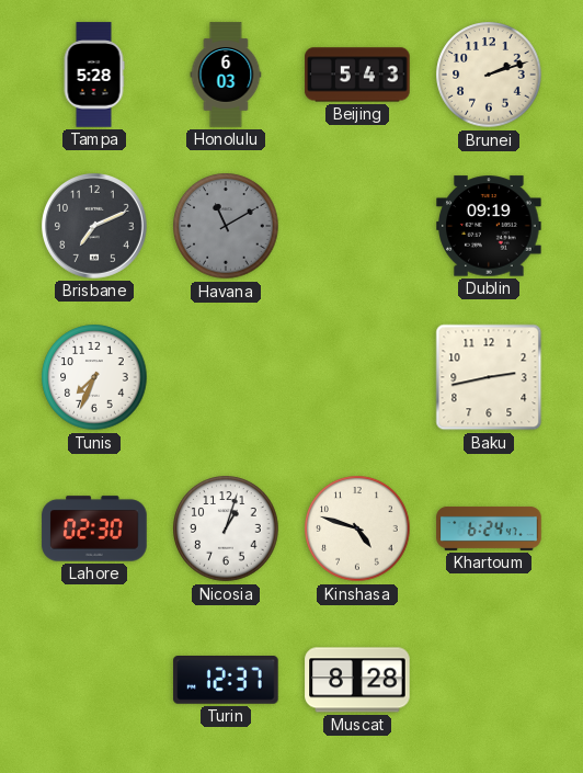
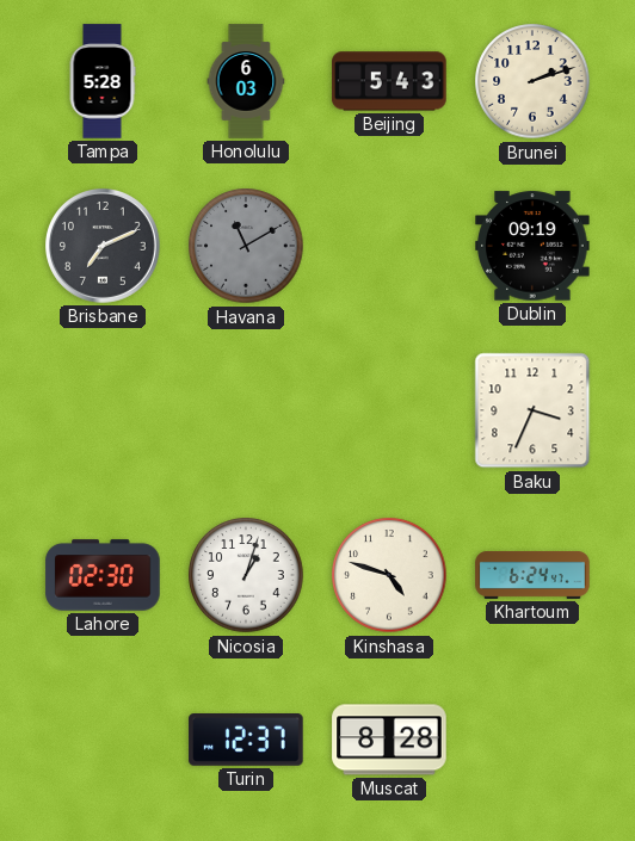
Tunis: 7:34 -> none (94, 377)
Baku: 2:43 -> 3:34 (532, 410)
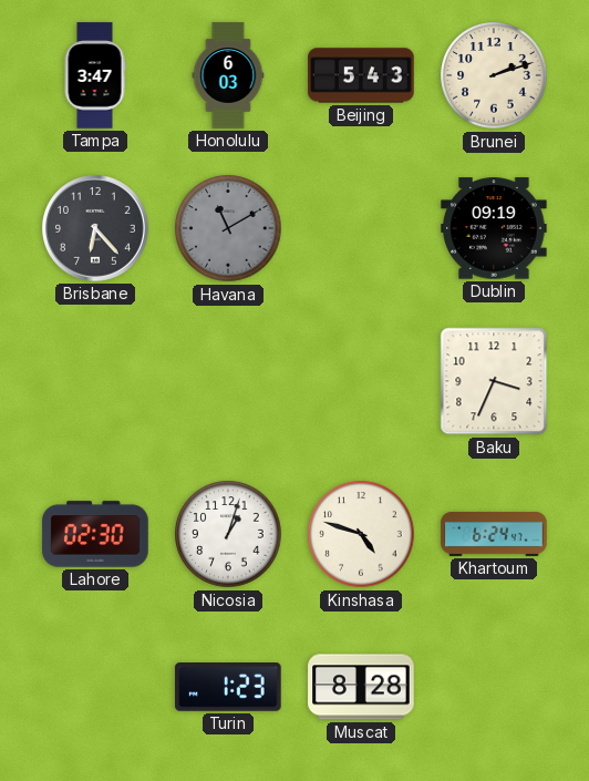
Tampa: 5:28 -> 3:47 (95, 75)
Brisbane: 7:11 -> 6:23 (96, 229)
Turin: 12:37 -> 1:23 (228, 688)
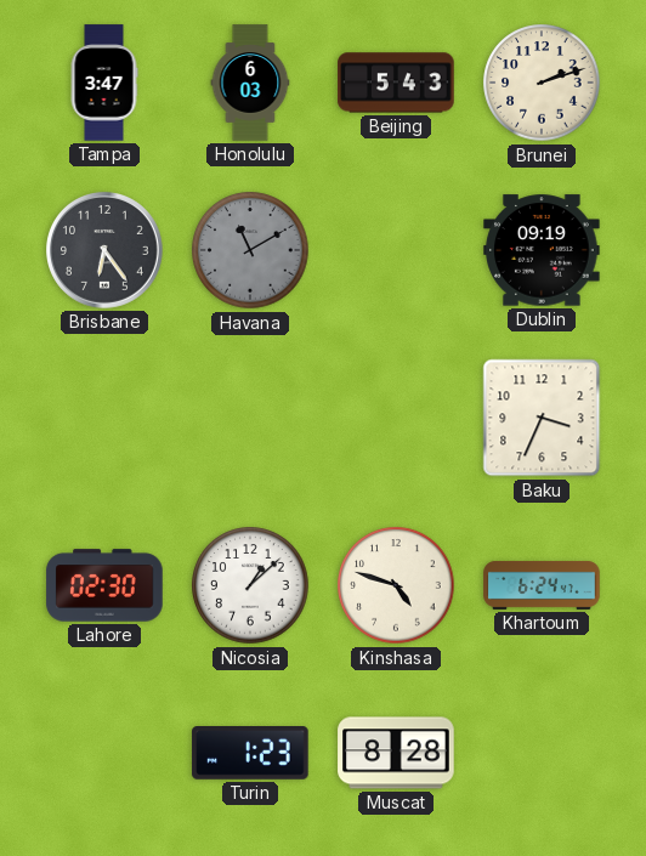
Brisbane: 6:23 -> 6:24 (106, 251)
Nicosia: 1:03 -> 1:08 (250, 585)
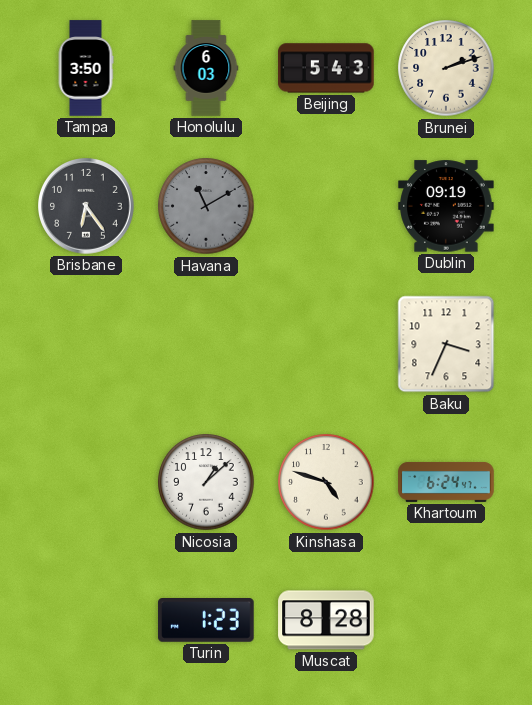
Tampa: 3:47 -> 3:50 (86, 68)
Lahore: 02:30 -> none (104, 585)
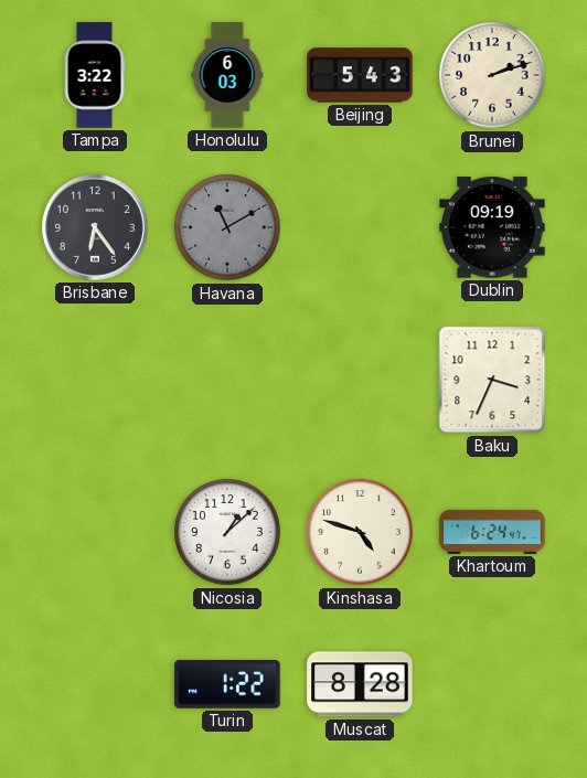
Tampa: 3:50 -> 3:22 (95, 75)
Turin: 1:23 -> 1:22 (227, 685)
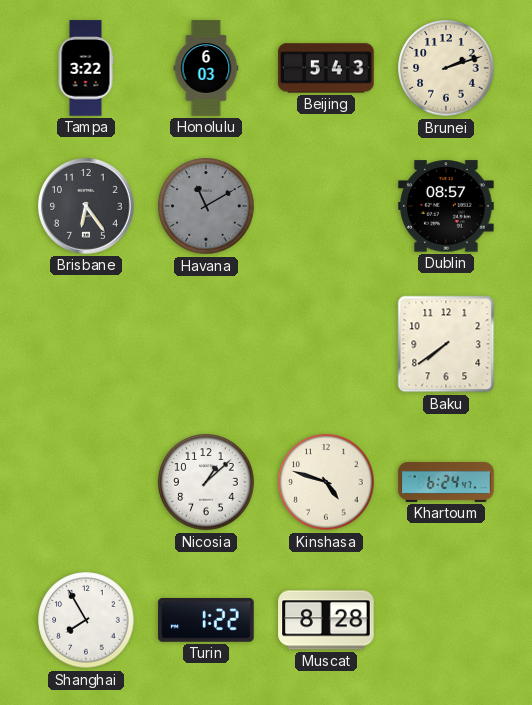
Dublin: 09:19 -> 08:57 (446, 206)
Baku: 3:34 -> 7:39 (446, 344)
Shanghai: none -> 7:55 (86, 620)
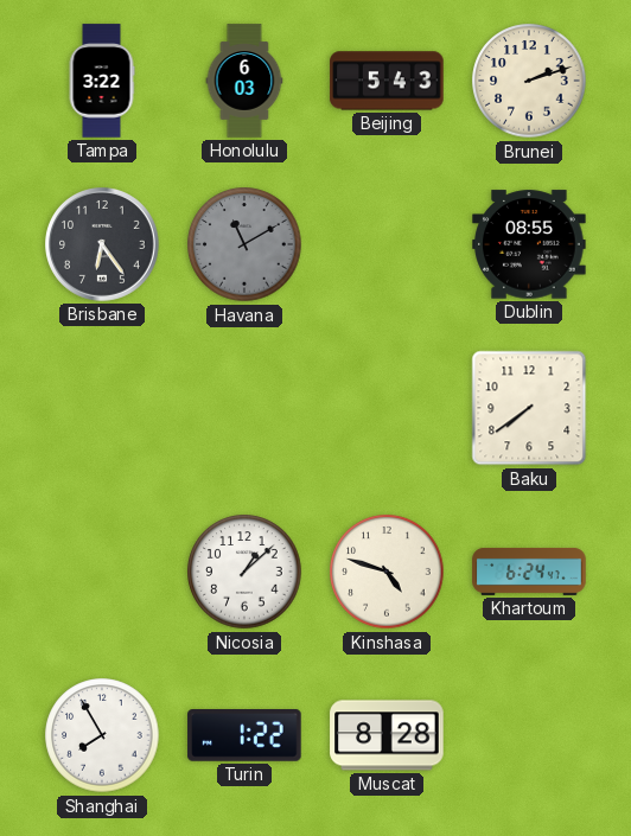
Dublin: 08:57 -> 08:55 (529, 244)
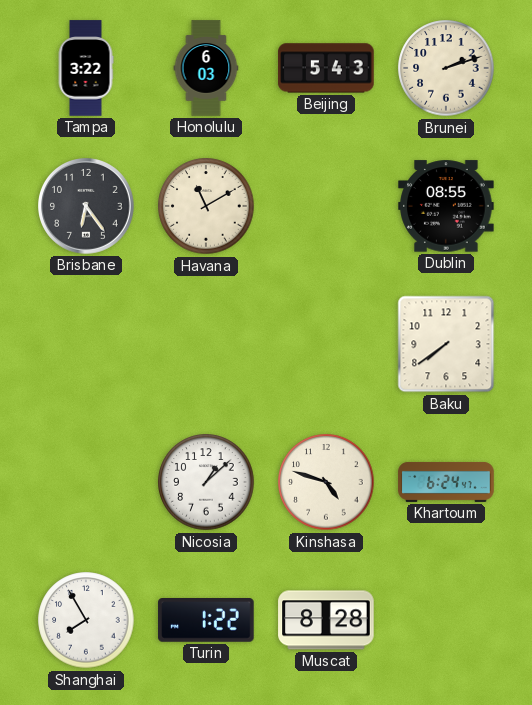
Havana dial: grey -> cream (206, 206)
